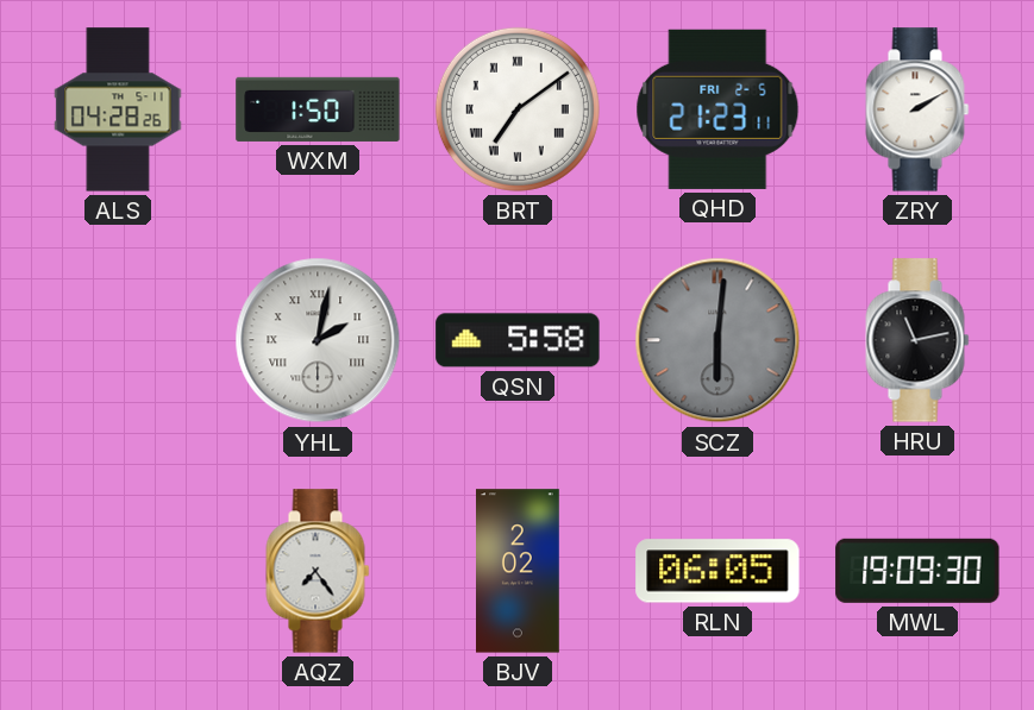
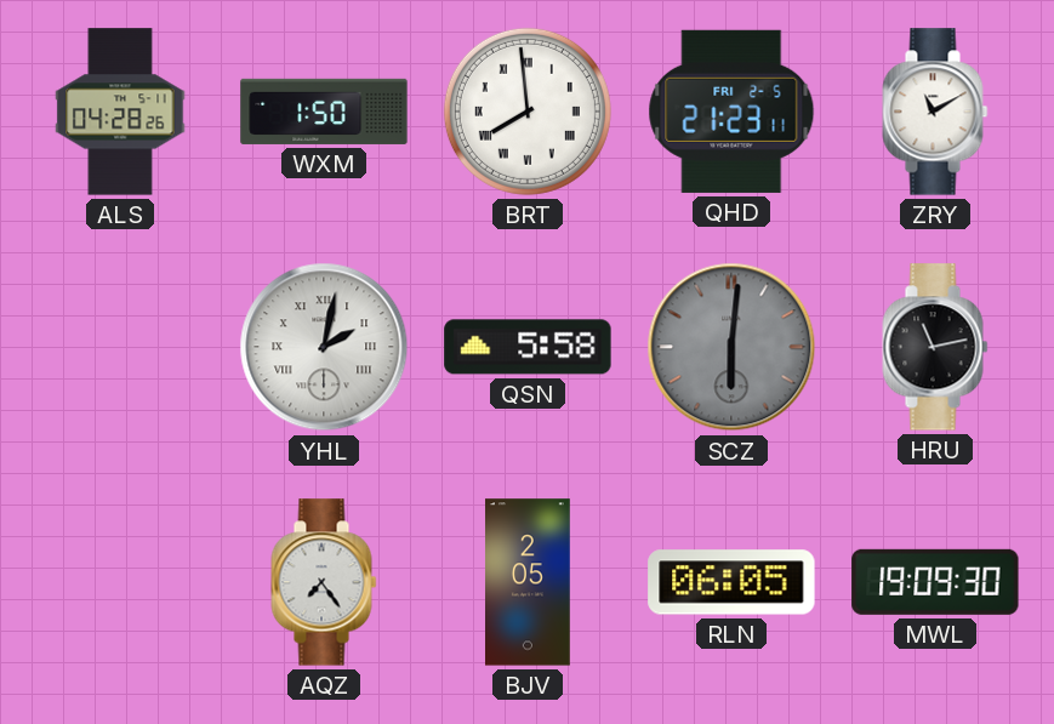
BRT: 7:09 -> 7:59 (528, 112)
ZRY: 2:10 -> 11:10 (935, 112)
BJV: 2:02 -> 2:05 (529, 582)
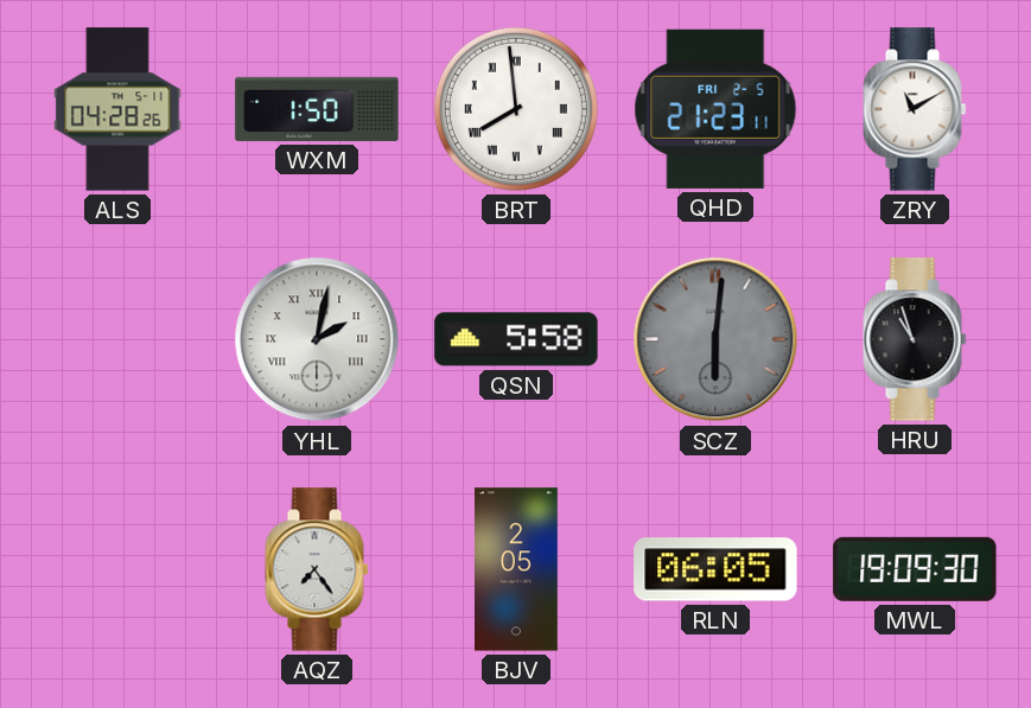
HRU: 11:13 -> 10:57 (915, 339)
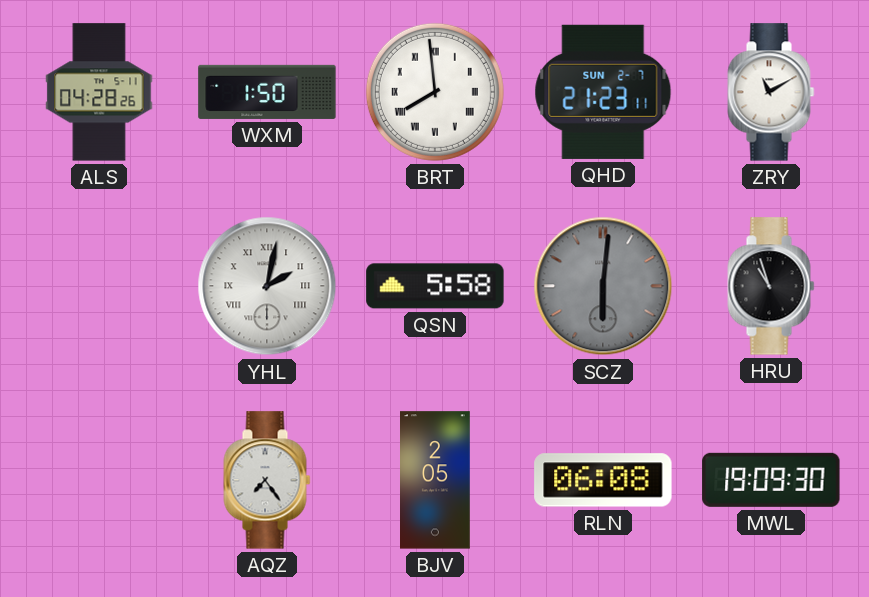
QHD date: FRI 2-5 -> SUN 2-7 (603, 92)
RLN: 06:05 -> 06:08 (603, 480)
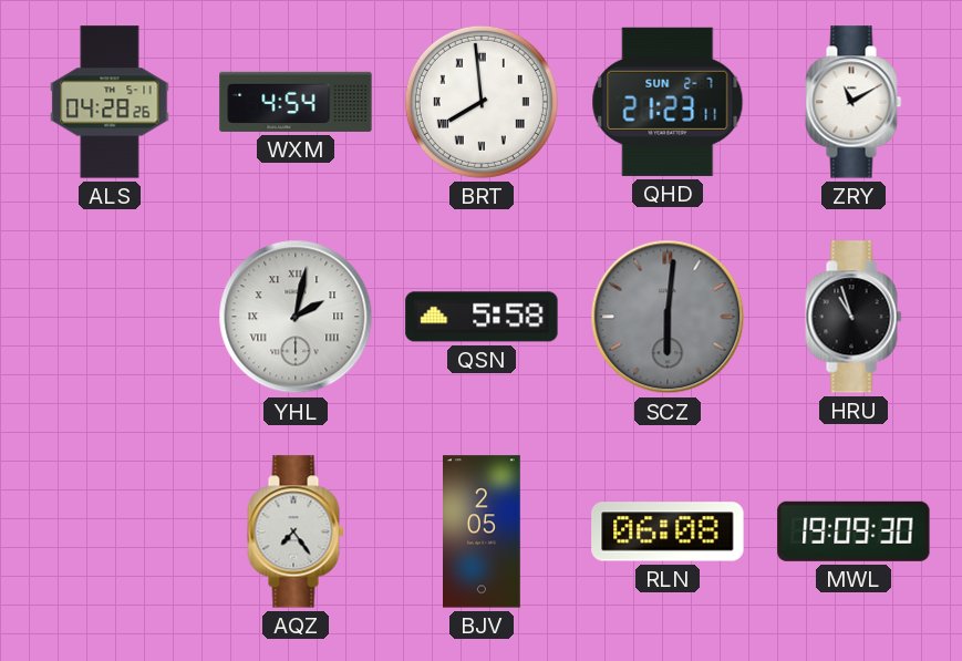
WXM: 1:50 -> 4:54 (296, 102)
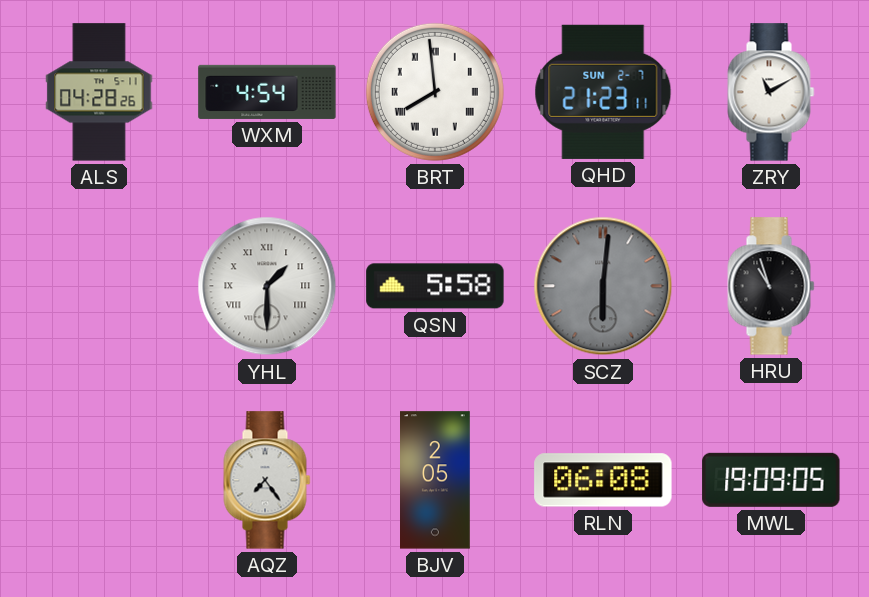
YHL: 2:02 -> 1:30 (267, 286)
MWL: 19:09:30 -> 19:09:05 (771, 480)
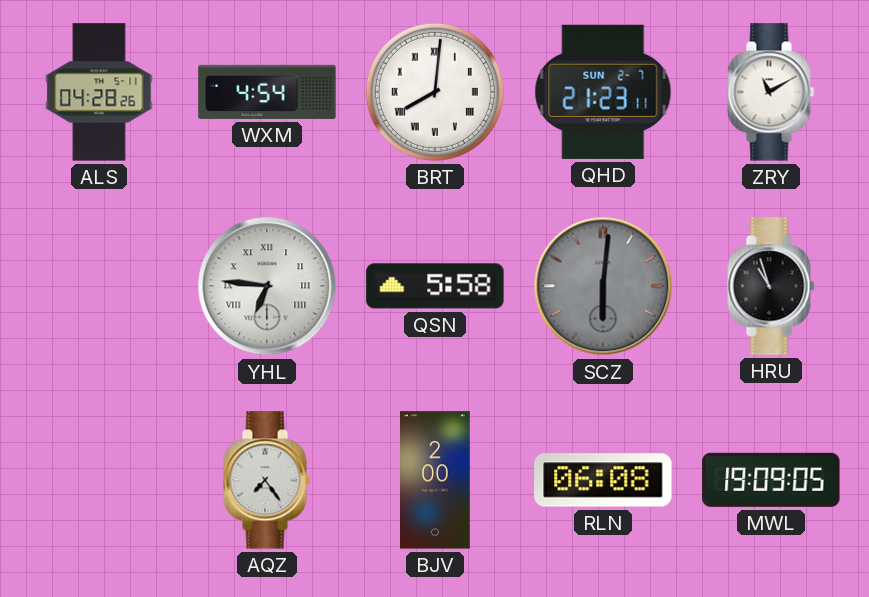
BRT: 7:59 -> 8:01 (435, 92)
YHL: 1:30 -> 6:46 (267, 286)
BJV: 2:05 -> 2:00 (436, 480)
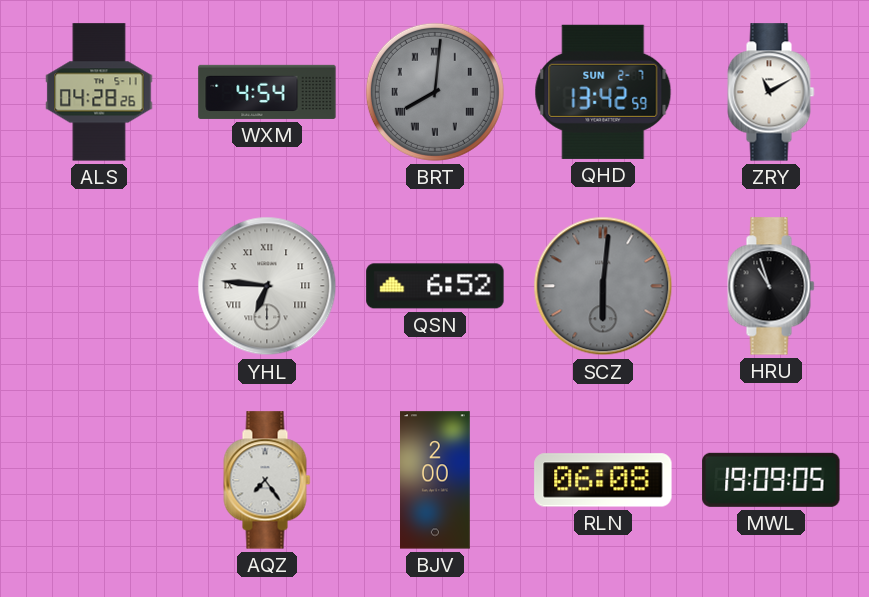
BRT dial: white -> grey (435, 92)
QHD: 21:23 -> 13:42 (603, 92)
QSN: 5:58 -> 6:52 (435, 286)
